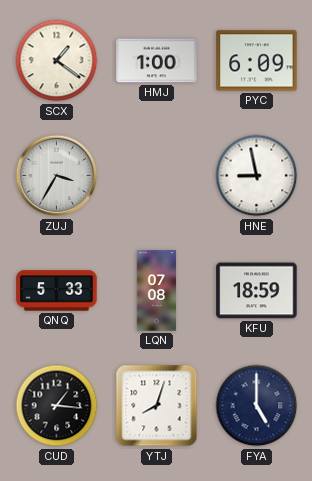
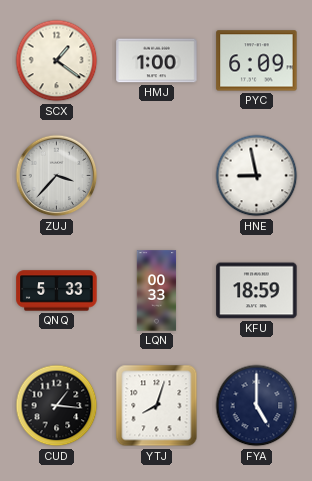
ZUJ: 3:35 -> 3:37 (57, 176)
LQN: 07:08 -> 00:33 (157, 291)
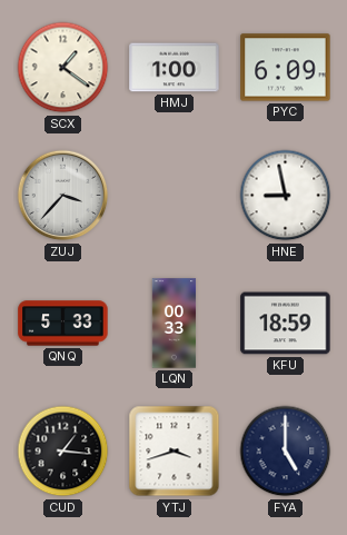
YTJ: 8:03 -> 3:42 (175, 452)
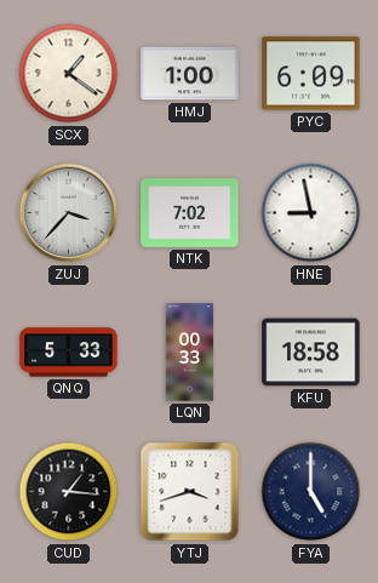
NTK: none -> 7:02 (190, 213)
KFU: 18:59 -> 18:58 (311, 353)
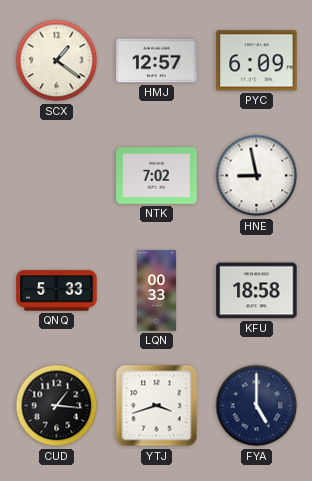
HMJ: 1:00 -> 12:57 (157, 61)
ZUJ: 3:37 -> none (69, 213)
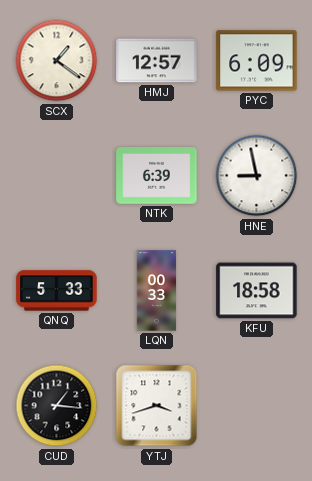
NTK: 7:02 -> 6:39 (157, 176)
FYA: 5:00 -> none (257, 406)
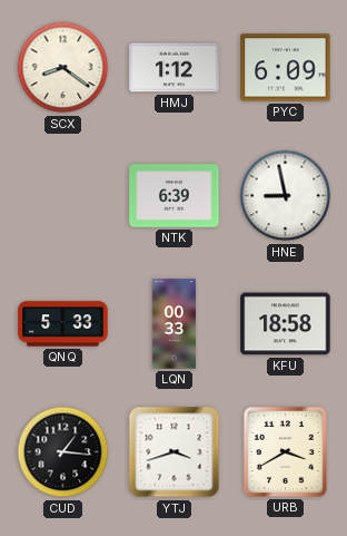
SCX: 1:21 -> 8:21 (63, 68)
HMJ: 12:57 -> 1:12 (175, 68)
URB: none -> 3:40 (285, 451)
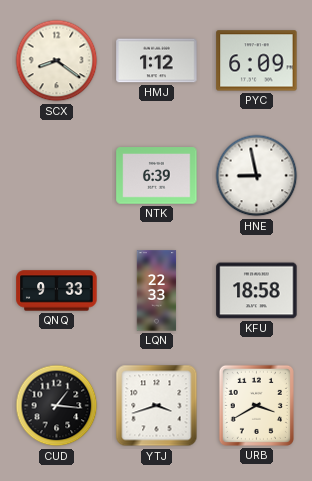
QNQ: 5:33 -> 9:33 (57, 291)
LQN: 00:33 -> 22:33 (157, 291)
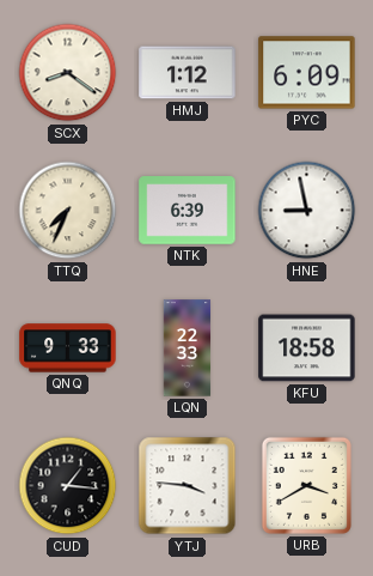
TTQ: none -> 7:34 (68, 211)
YTJ: 3:42 -> 3:46 (188, 486)
